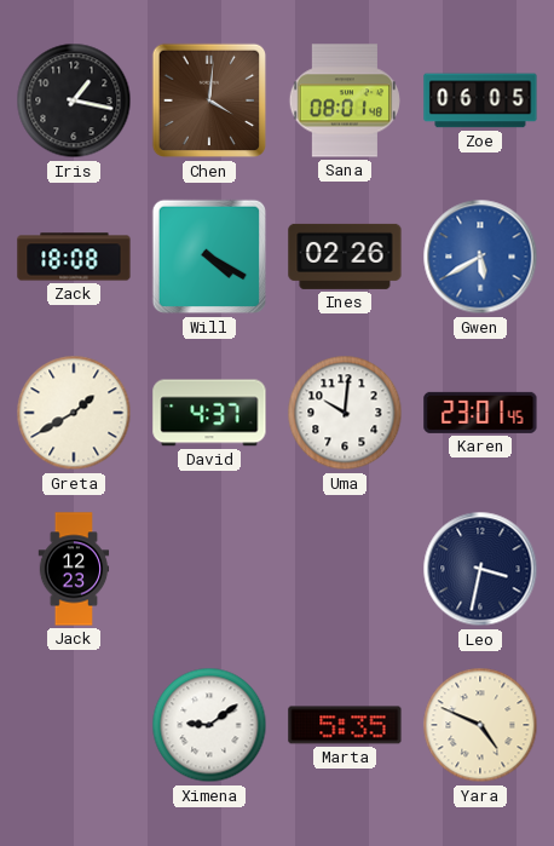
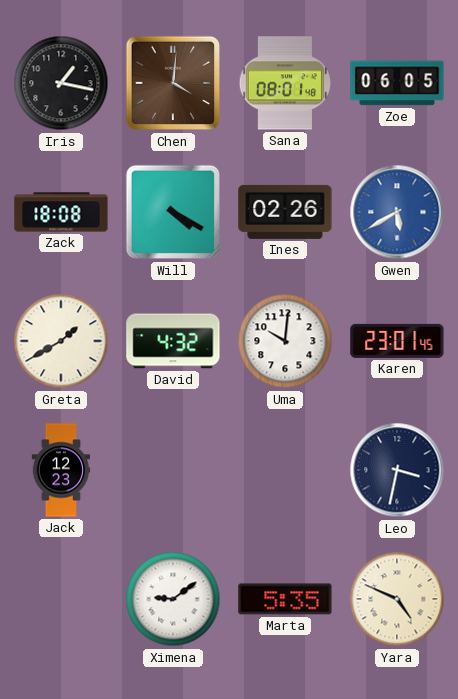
David: 4:37 -> 4:32 (173, 341)
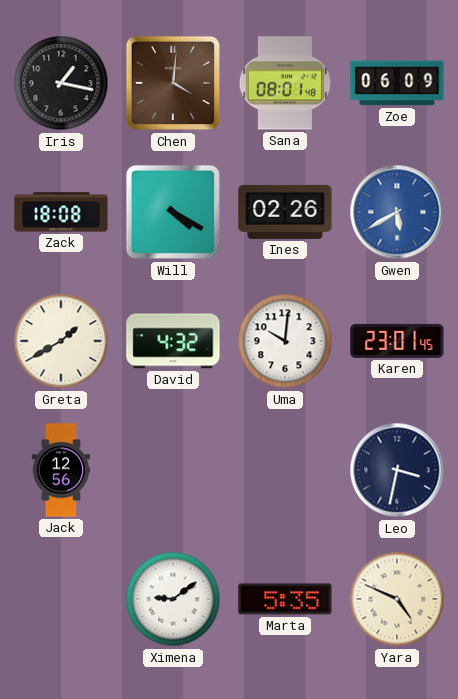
Zoe: 06:05 -> 06:09 (397, 83)
Jack: 12:23 -> 12:56 (61, 470)
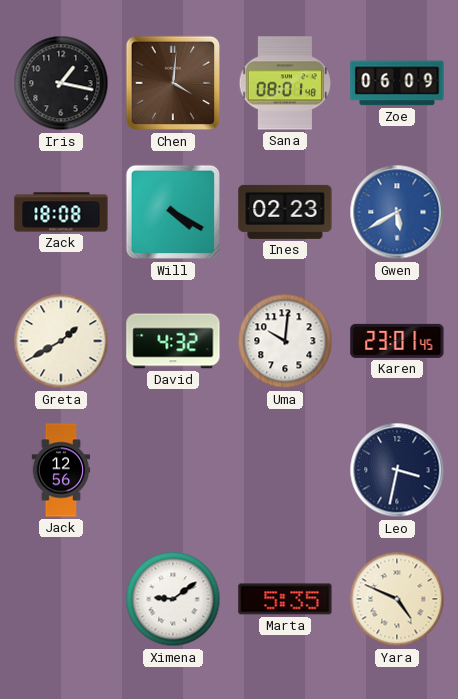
Ines: 02:26 -> 02:23 (285, 212)
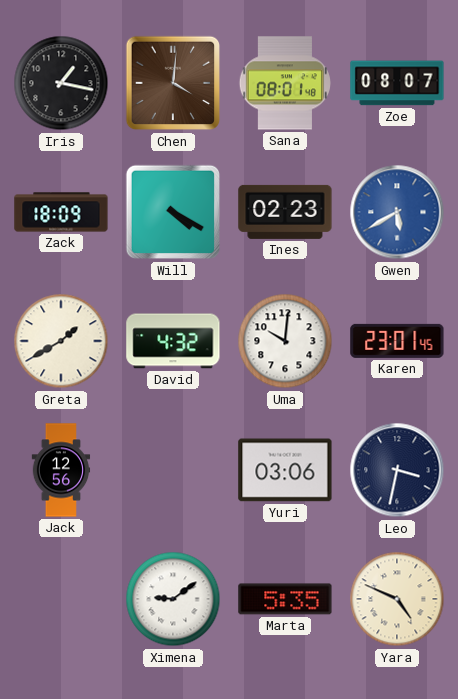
Zoe: 06:09 -> 08:07 (397, 83)
Zack: 18:08 -> 18:09 (61, 212)
Yuri: none -> 03:06 (285, 470)
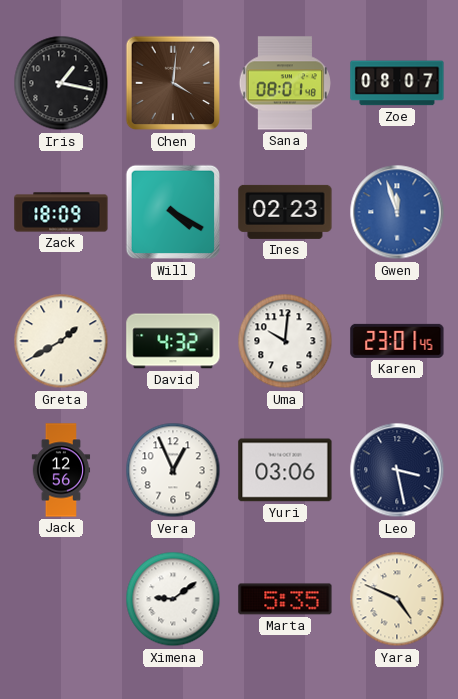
Gwen: 5:40 -> 11:57 (397, 212)
Vera: none -> 12:56 (173, 470)
Leo: 3:32 -> 3:28 (397, 470)
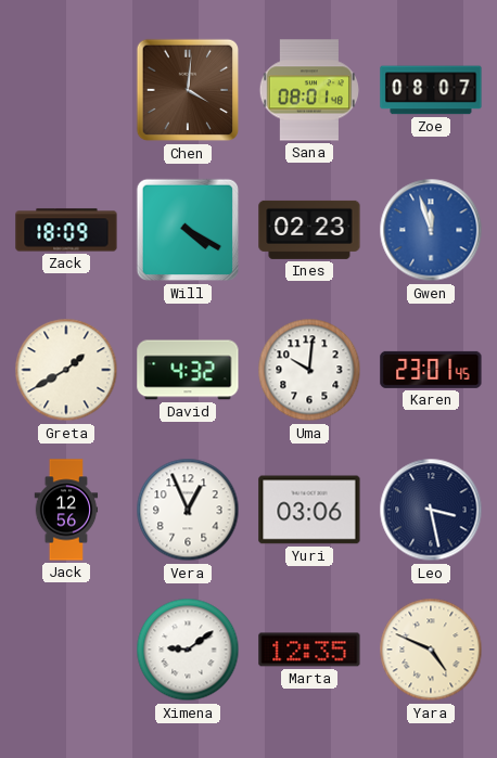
Iris: 1:17 -> none (61, 83)
Marta: 5:35 -> 12:35 (309, 650)
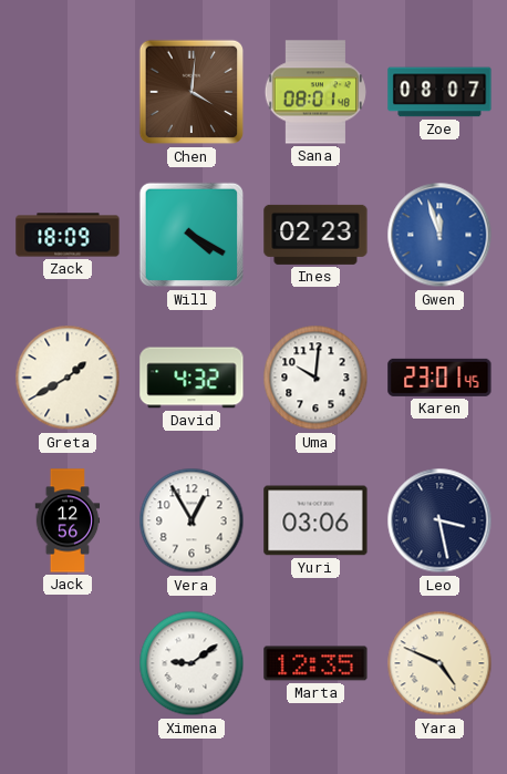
Vera: 12:56 -> 12:55 (192, 520)
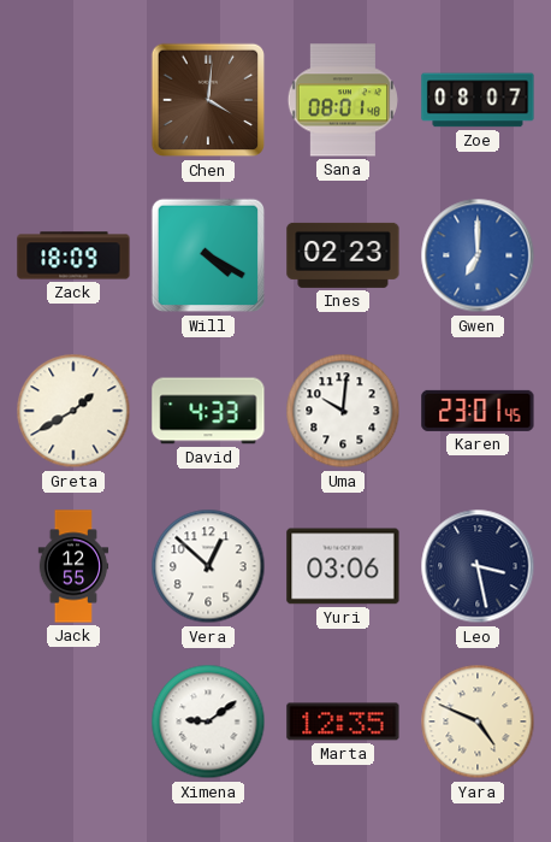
Gwen: 11:57 -> 7:00 (478, 255)
David: 4:32 -> 4:33 (208, 411)
Jack: 12:56 -> 12:55 (73, 566)
Vera: 12:55 -> 12:52 (208, 566)
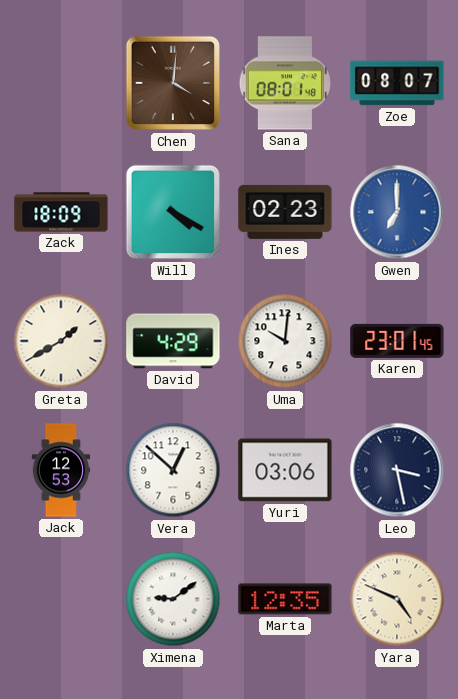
David: 4:33 -> 4:29 (173, 341)
Jack: 12:55 -> 12:53 (61, 470)
